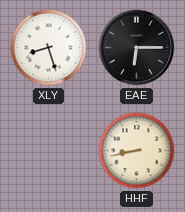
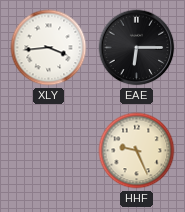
XLY: 8:27 -> 3:44 (49, 48)
HHF: 8:43 -> 9:26 (137, 151)
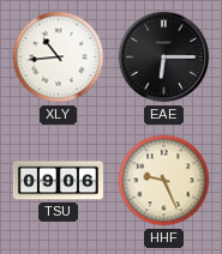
XLY: 3:44 -> 10:44 (59, 58)
TSU: none -> 09:06 (58, 181)
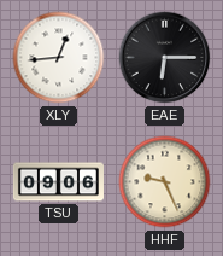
XLY: 10:44 -> 12:44 (59, 58)
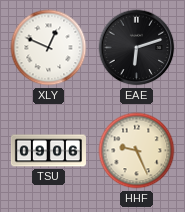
XLY: 12:44 -> 12:49 (49, 48)
EAE: 6:15 -> 6:12 (137, 48)
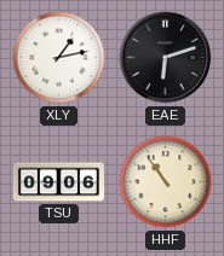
XLY: 12:49 -> 1:13 (59, 58)
HHF: 9:26 -> 10:54 (166, 182)
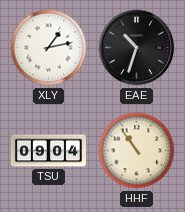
EAE: 6:12 -> 10:33 (137, 48)
TSU: 09:06 -> 09:04 (48, 151)
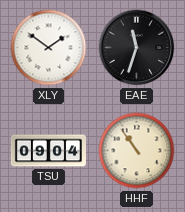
XLY: 1:13 -> 1:51 (49, 48)
EAE: 10:33 -> 11:33 (137, 48)
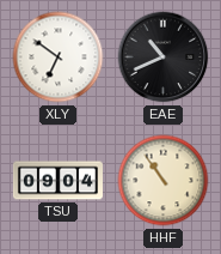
XLY: 1:51 -> 6:51 (59, 58)
EAE: 11:33 -> 10:41 (164, 58)
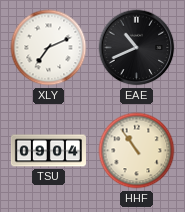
XLY: 6:51 -> 7:11 (49, 48)
